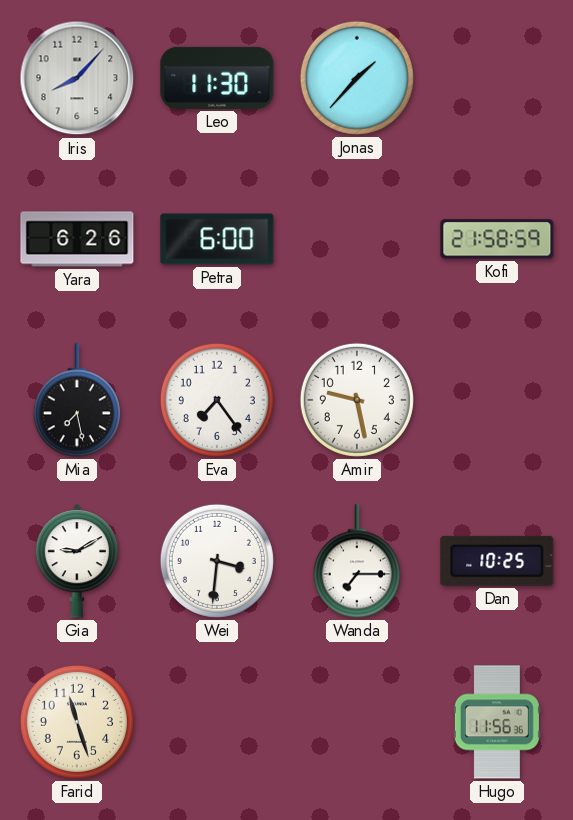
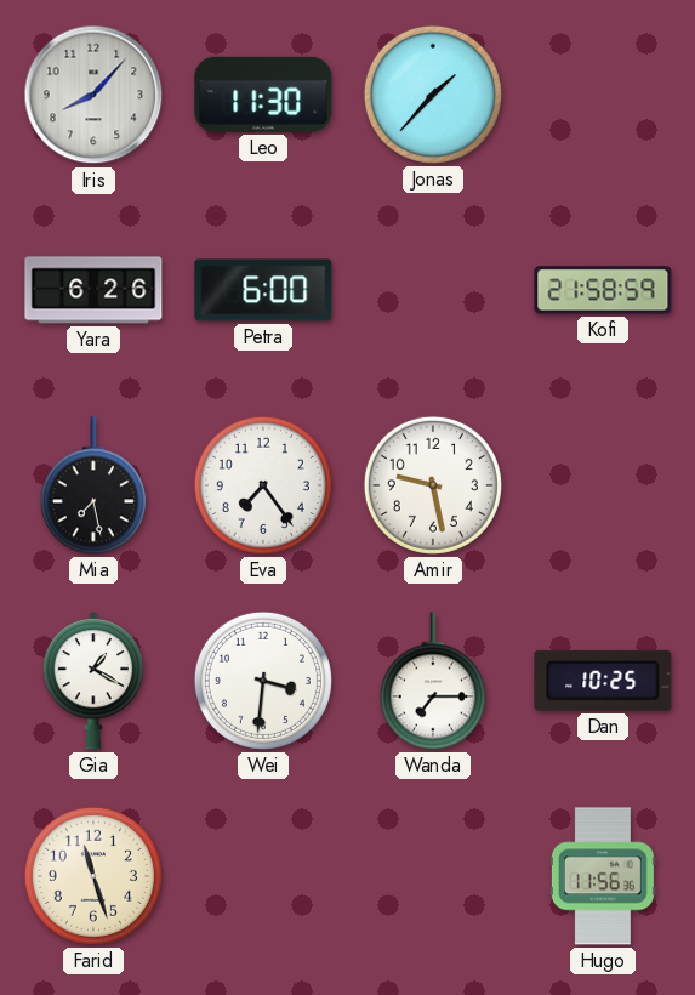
Gia: 9:10 -> 1:20 (93, 681)
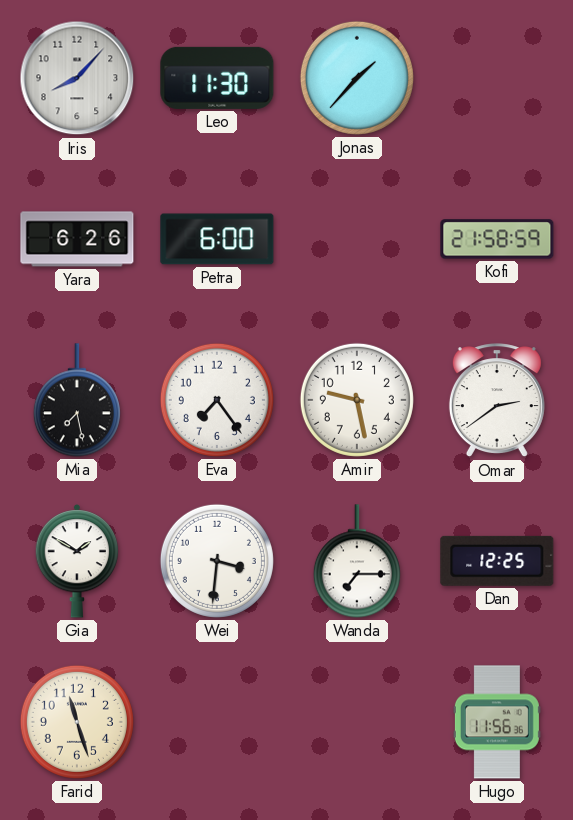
Omar: none -> 2:39 (497, 401)
Gia: 1:20 -> 1:50 (77, 561)
Dan: 10:25 -> 12:25 (497, 561)
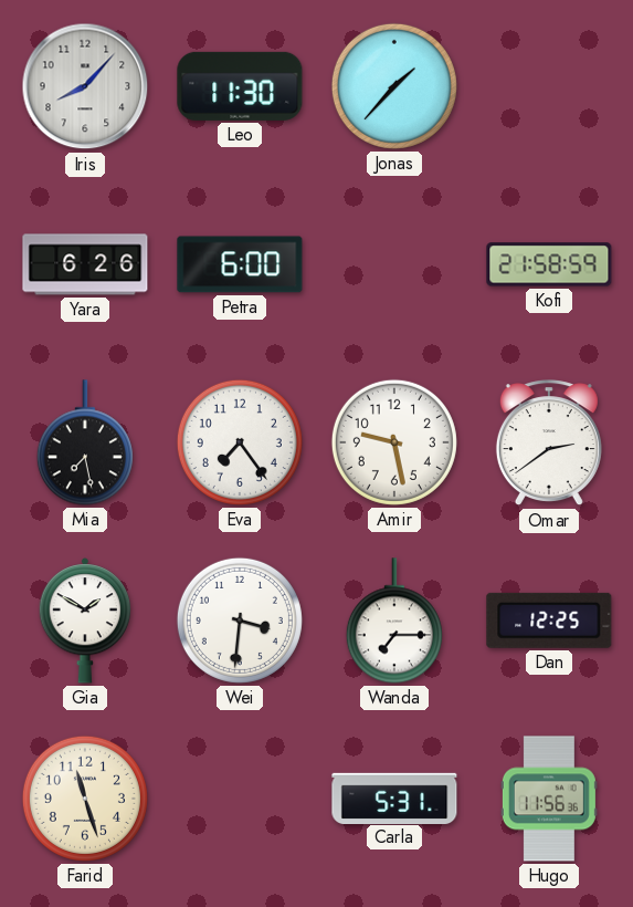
Carla: none -> 5:31 (394, 797)
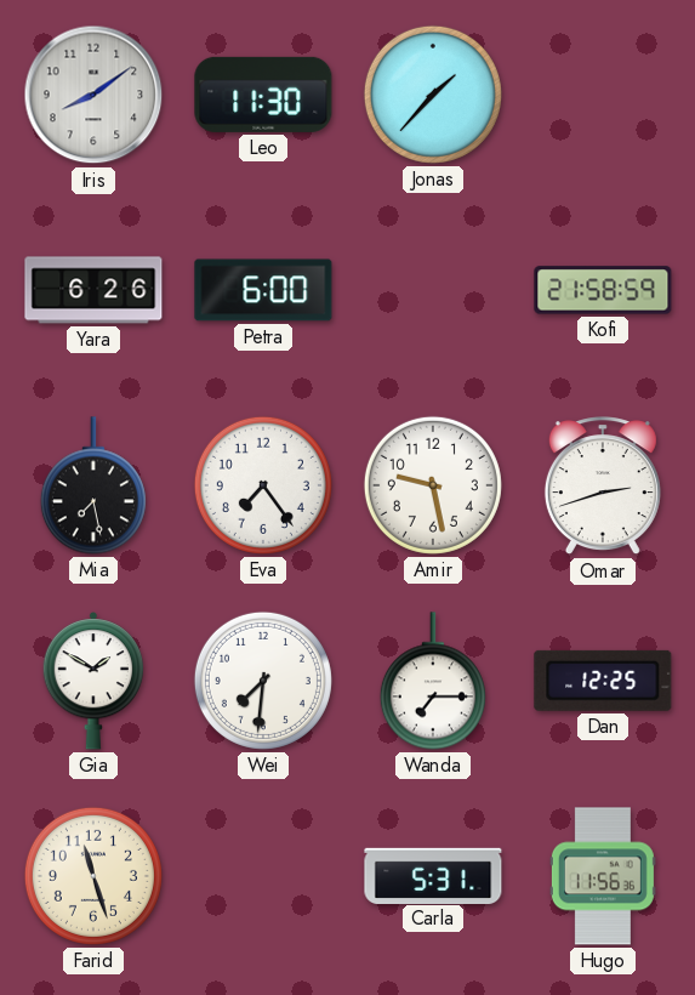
Iris: 8:07 -> 8:09 (93, 95)
Omar: 2:39 -> 2:42 (603, 487)
Wei: 3:31 -> 7:31 (263, 681)
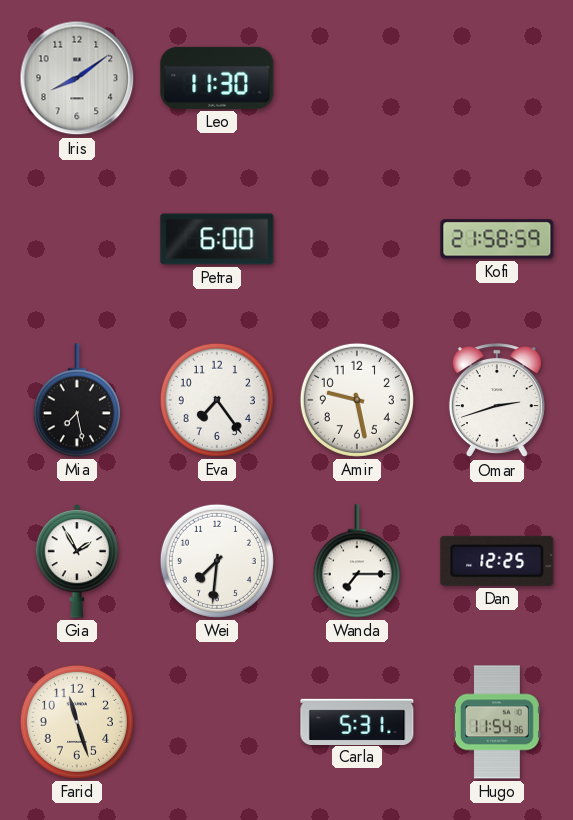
Jonas: 1:37 -> none (433, 95)
Yara: 6:26 -> none (93, 290)
Gia: 1:50 -> 1:55 (77, 561)
Hugo: 11:56 -> 11:54 (497, 722)
